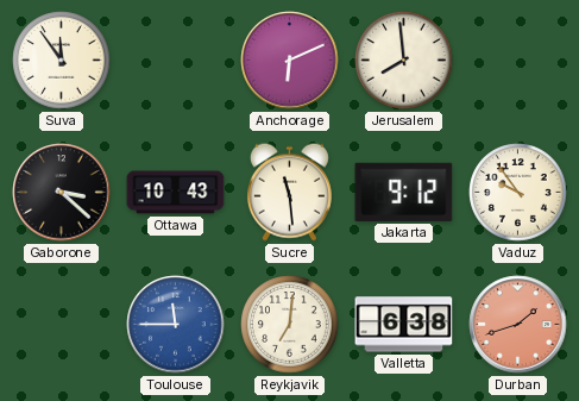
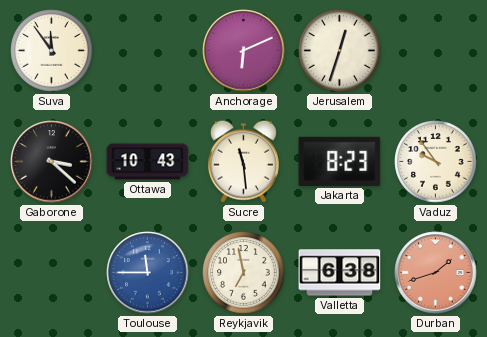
Jerusalem: 7:59 -> 12:33 (340, 51)
Jakarta: 9:12 -> 8:23 (340, 161)
Reykjavik: 7:01 -> 6:58 (244, 273)
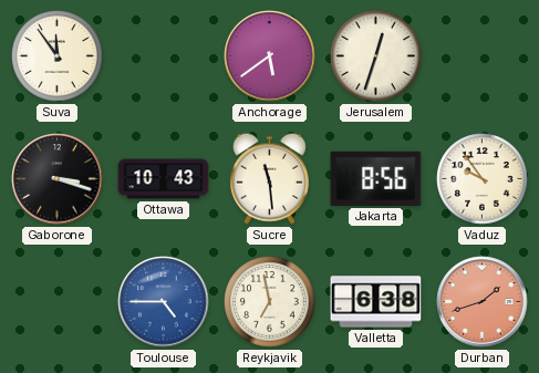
Anchorage: 6:11 -> 5:39 (270, 56)
Gaborone: 3:22 -> 3:18 (58, 179)
Jakarta: 8:23 -> 8:56 (376, 178)
Toulouse: 11:45 -> 4:45 (164, 302)
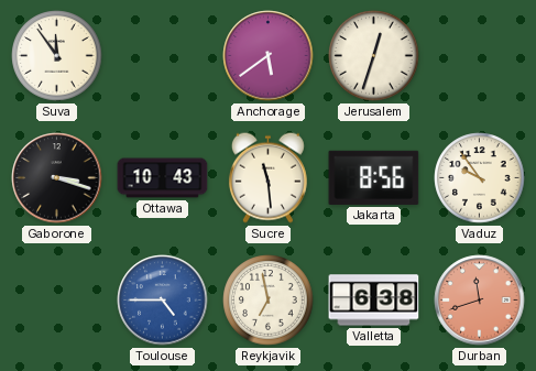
Durban: 1:42 -> 11:42 (480, 301)
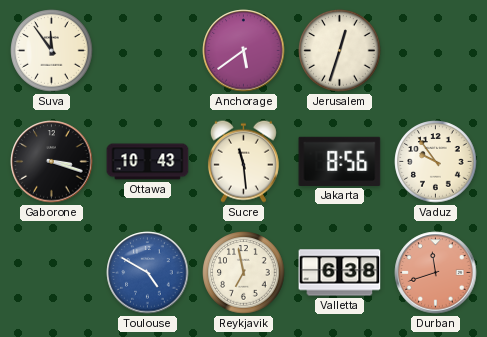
Toulouse: 4:45 -> 4:50 (148, 273)
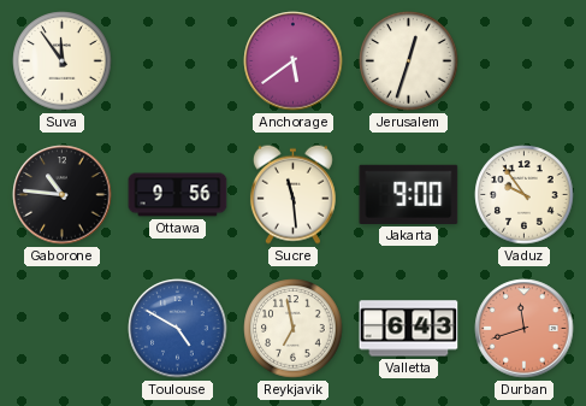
Gaborone: 3:18 -> 10:46 (63, 195)
Ottawa: 10:43 -> 9:56 (178, 195)
Jakarta: 8:56 -> 9:00 (409, 194)
Valletta: 6:38 -> 6:43 (409, 329)
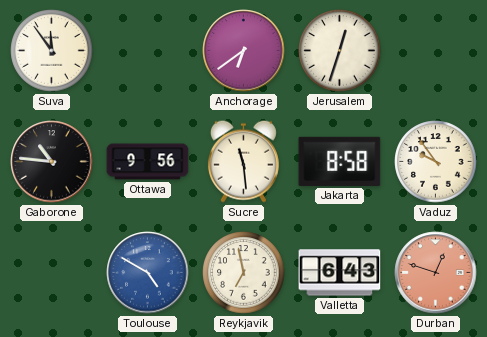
Anchorage: 5:39 -> 6:39 (244, 51)
Jakarta: 9:00 -> 8:58 (340, 161)
Durban: 11:42 -> 12:48 (436, 273)
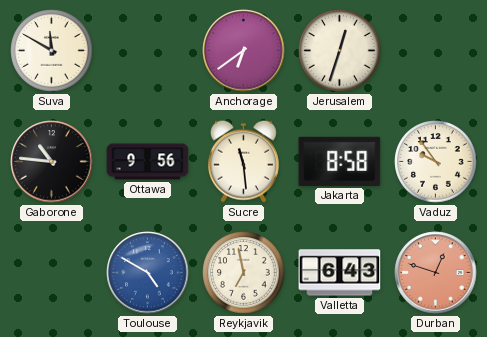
Suva: 11:54 -> 11:50 (52, 51)
